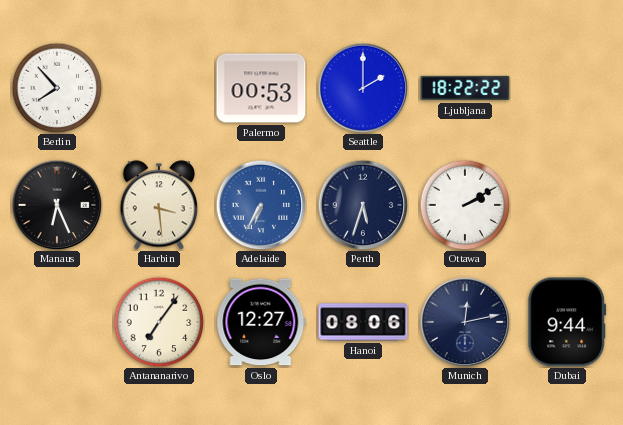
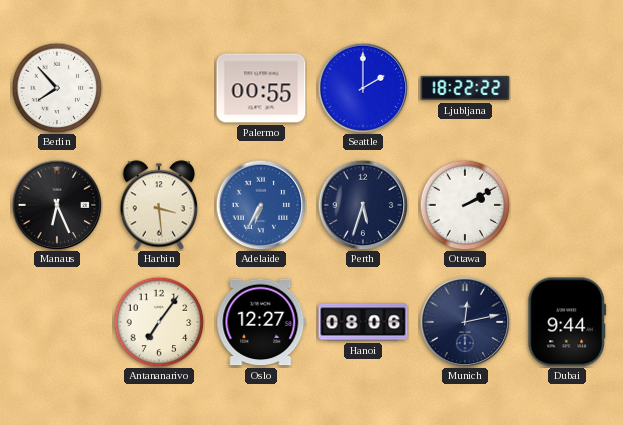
Palermo: 00:53 -> 00:55 (261, 88)
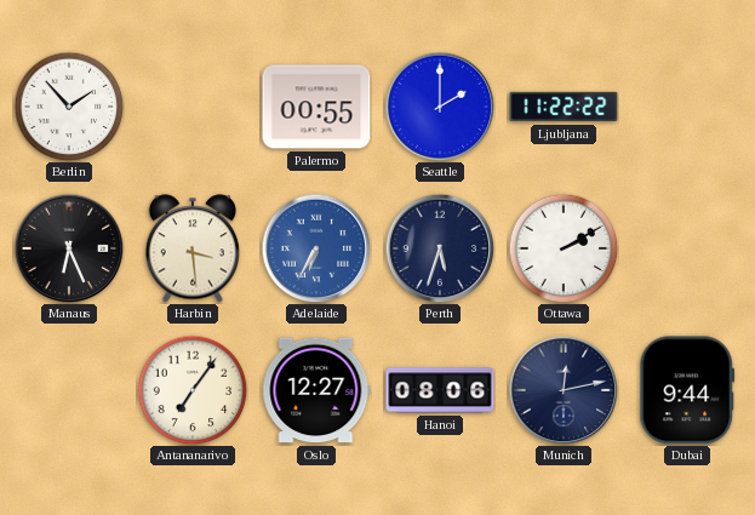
Berlin: 7:53 -> 1:53 (69, 107)
Ljubljana: 18:22 -> 11:22 (564, 107)
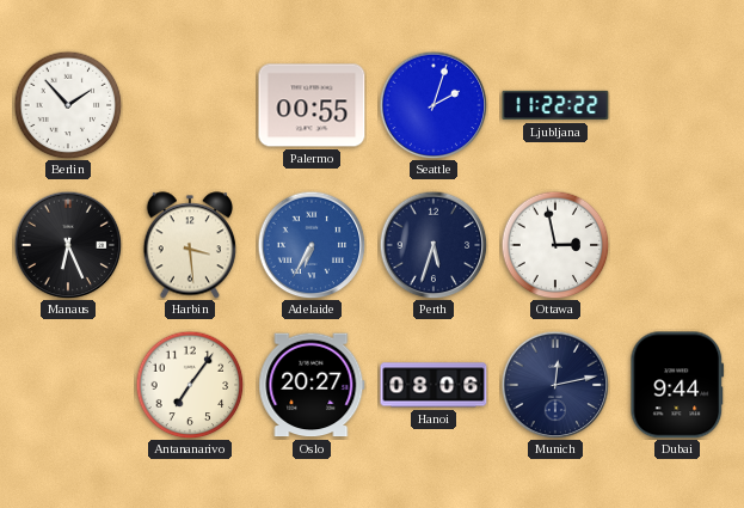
Seattle: 2:00 -> 2:03 (434, 105)
Ottawa: 2:10 -> 2:58 (555, 245)
Oslo: 12:27 -> 20:27 (312, 385)
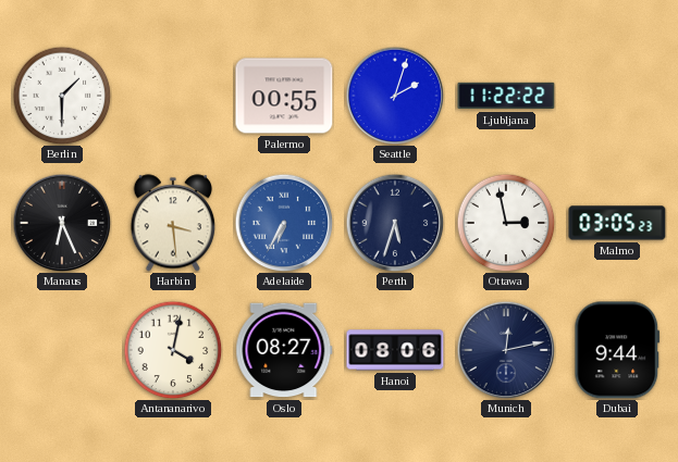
Berlin: 1:53 -> 1:30 (62, 96)
Malmo: none -> 03:05 (617, 223)
Antananarivo: 7:06 -> 4:02 (173, 350)
Oslo: 20:27 -> 08:27 (284, 350)
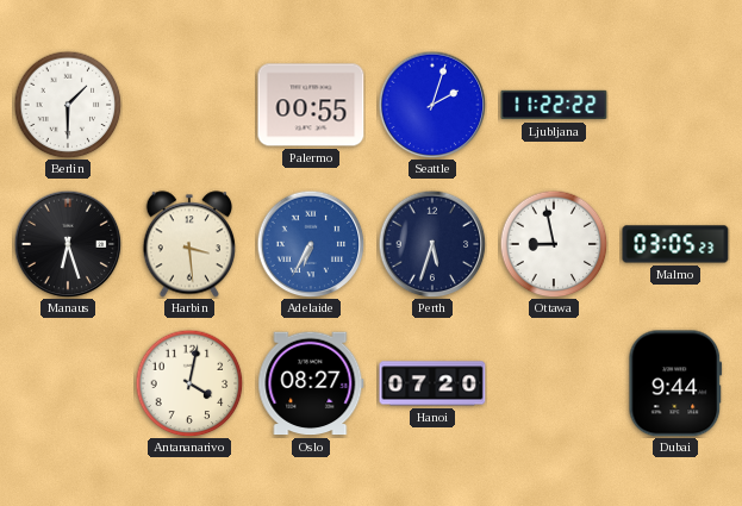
Manaus: 6:26 -> 6:27 (68, 244)
Ottawa: 2:58 -> 8:58 (554, 244)
Hanoi: 08:06 -> 07:20 (432, 383)
Munich: 12:13 -> none (506, 350)
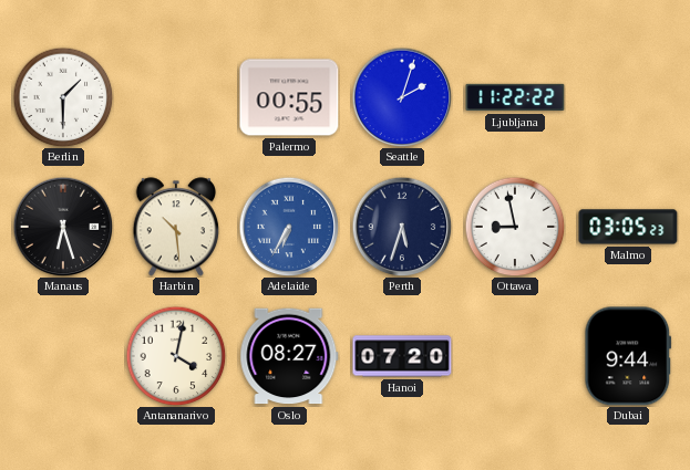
Harbin: 3:29 -> 10:29 (175, 227)
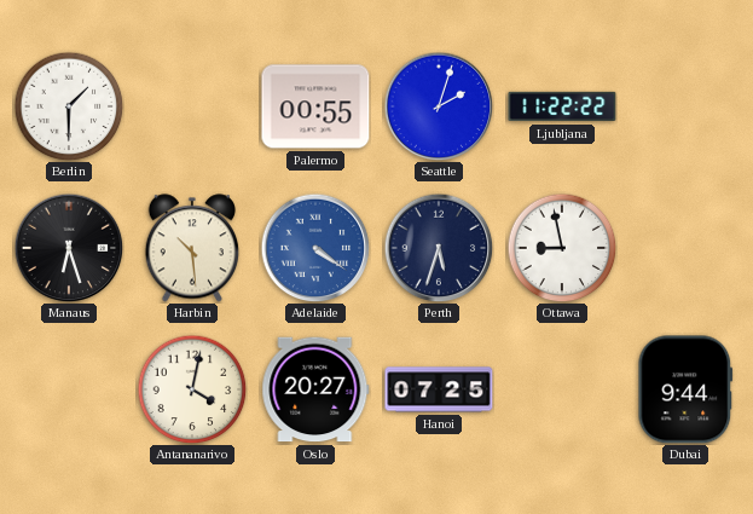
Adelaide: 6:35 -> 4:21 (315, 248)
Malmo: 03:05 -> none (628, 227)
Oslo: 08:27 -> 20:27 (315, 389)
Hanoi: 07:20 -> 07:25 (439, 389)
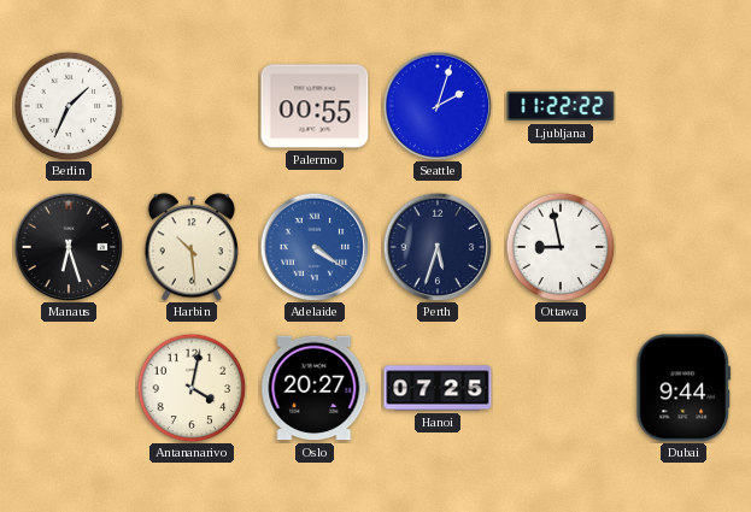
Berlin: 1:30 -> 1:34 (69, 106)
